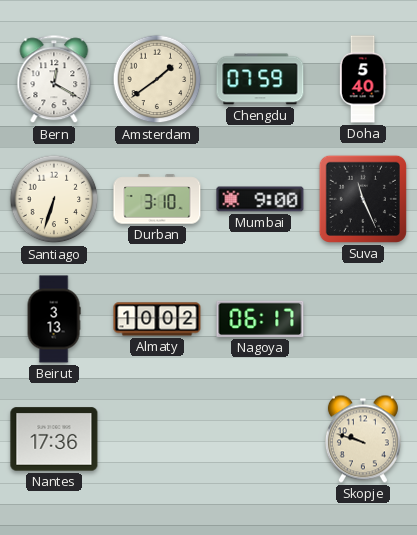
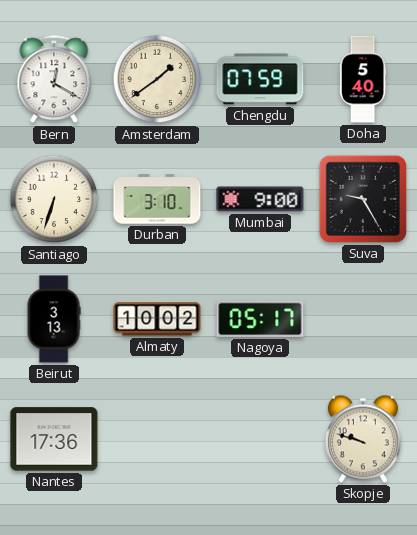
Suva: 11:26 -> 9:25 (363, 199)
Nagoya: 06:17 -> 05:17 (260, 319)
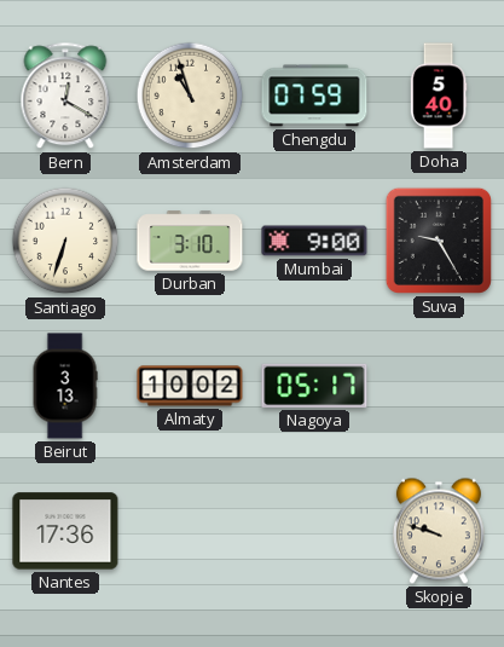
Amsterdam: 1:39 -> 10:57 (190, 96)
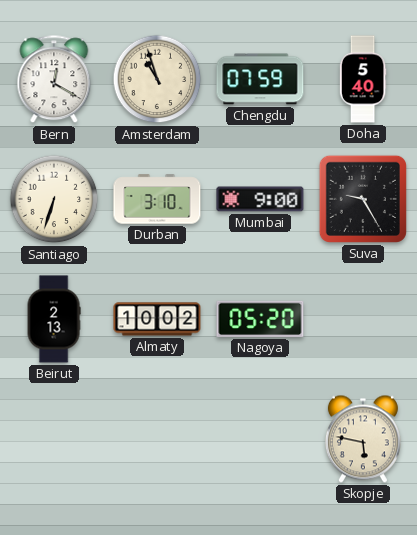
Beirut: 3:13 -> 2:13 (54, 319)
Nagoya: 05:17 -> 05:20 (260, 319)
Nantes: 17:36 -> none (65, 531)
Skopje: 9:48 -> 5:47 (363, 439)
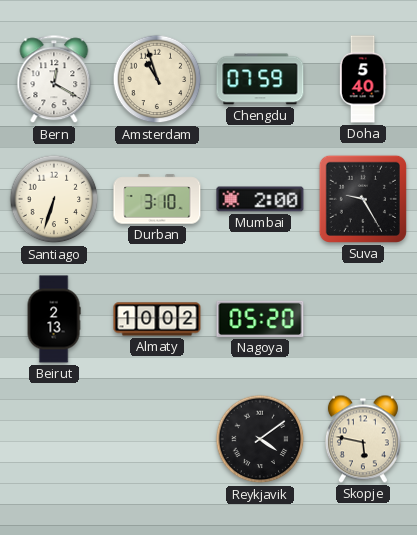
Mumbai: 9:00 -> 2:00 (260, 199)
Reykjavik: none -> 4:09 (260, 439)
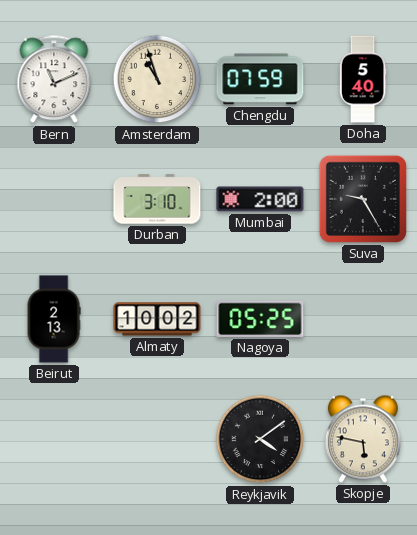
Bern: 12:20 -> 11:11 (54, 80)
Santiago: 6:33 -> none (54, 199)
Nagoya: 05:20 -> 05:25 (260, 319)
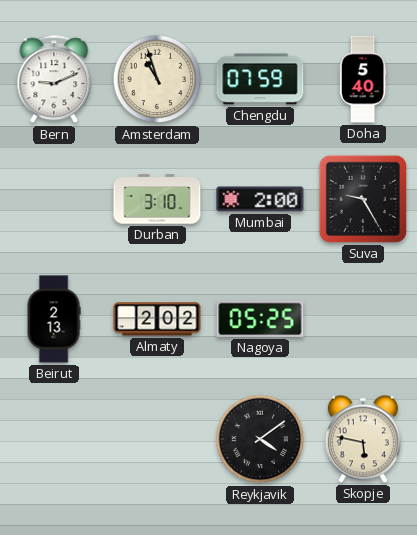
Bern: 11:11 -> 9:11 (54, 80)
Almaty: 10:02 -> 2:02 (157, 319)
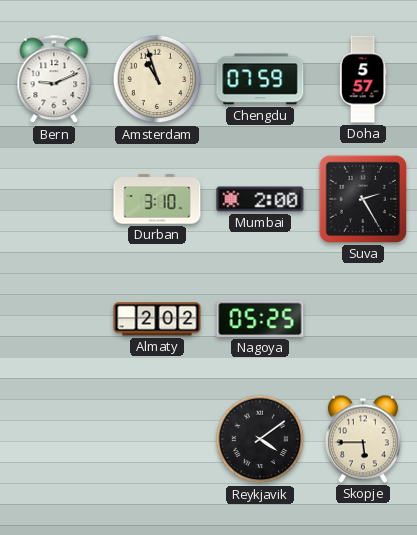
Doha: 5:40 -> 5:57 (363, 79)
Suva: 9:25 -> 2:25 (363, 199)
Beirut: 2:13 -> none (54, 319)
Skopje: 5:47 -> 5:45 (363, 439)
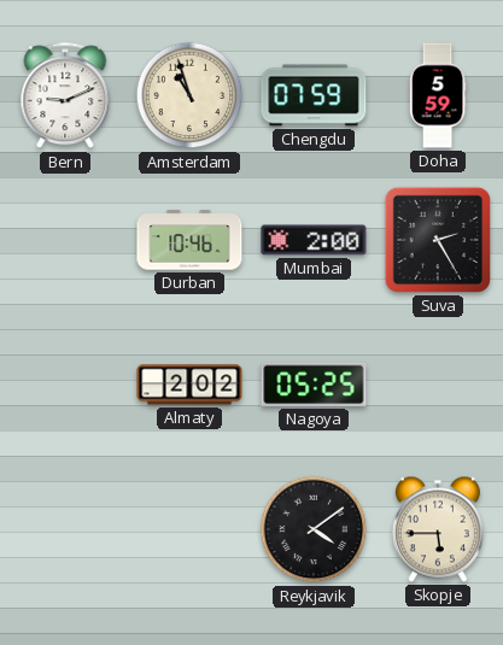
Doha: 5:57 -> 5:59 (438, 95)
Durban: 3:10 -> 10:46 (189, 240)
